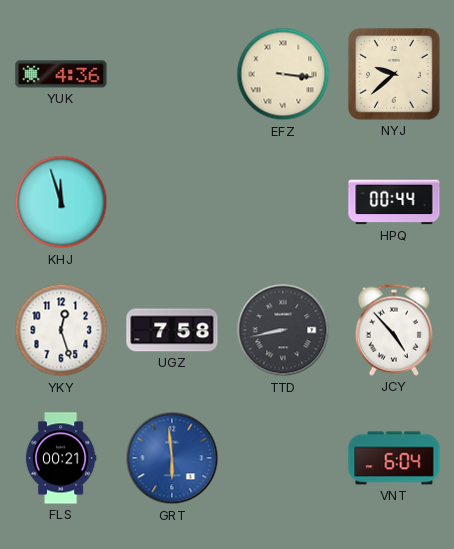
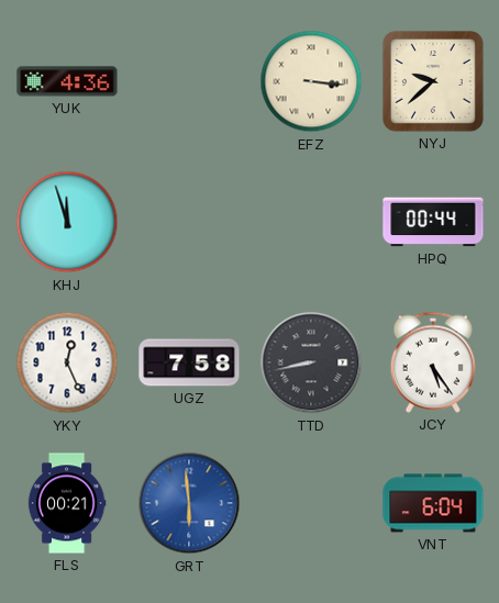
YKY: 12:27 -> 12:26 (67, 362)
JCY: 4:53 -> 5:24 (433, 362)
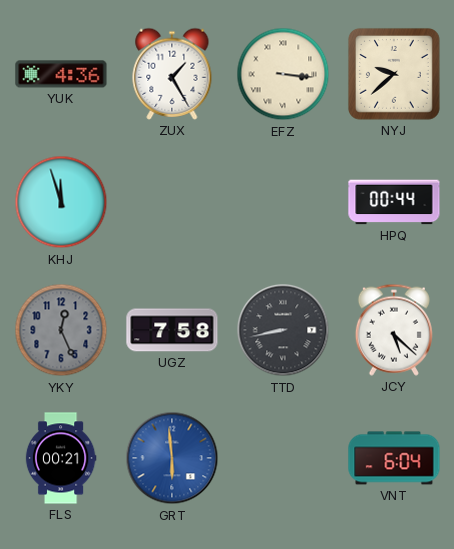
ZUX: none -> 1:25 (172, 74)
YKY dial: white -> grey (61, 330)
JCY: 5:24 -> 5:22 (394, 330)
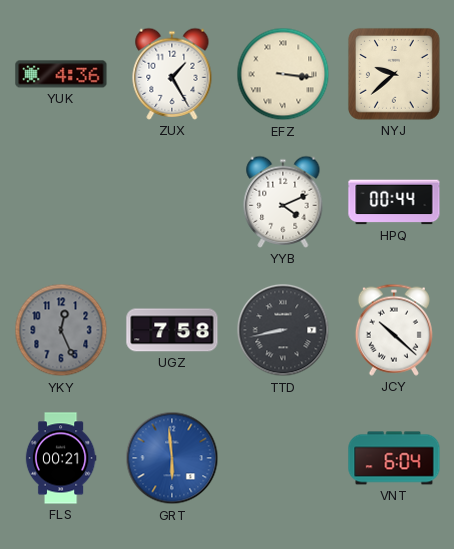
KHJ: 11:57 -> none (61, 202)
YYB: none -> 4:11 (283, 202)
JCY: 5:22 -> 10:22 (394, 330)
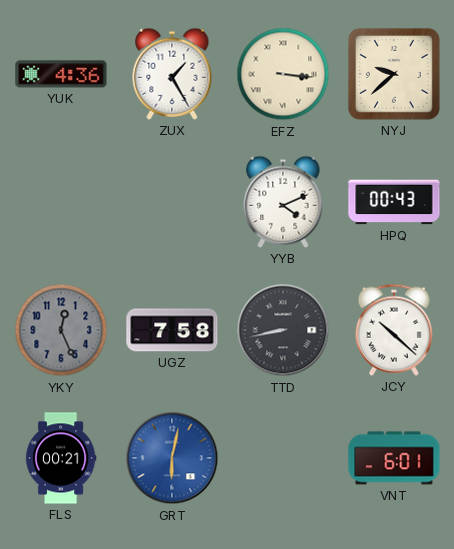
HPQ: 00:44 -> 00:43 (394, 202)
GRT: 5:59 -> 6:02 (172, 458)
VNT: 6:04 -> 6:01 (394, 458)
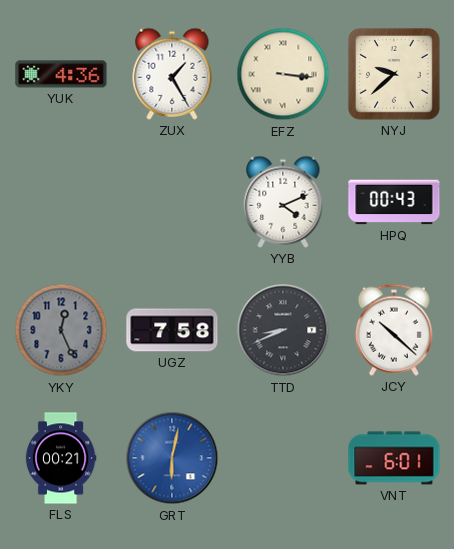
TTD: 8:43 -> 8:41 (283, 330)
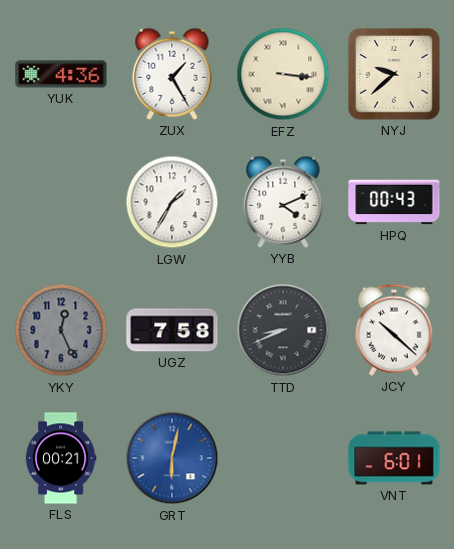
LGW: none -> 1:35 (172, 202)
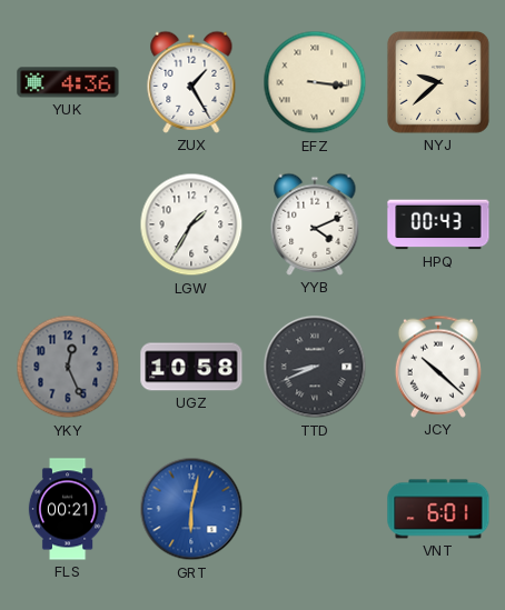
UGZ: 7:58 -> 10:58 (191, 367)
